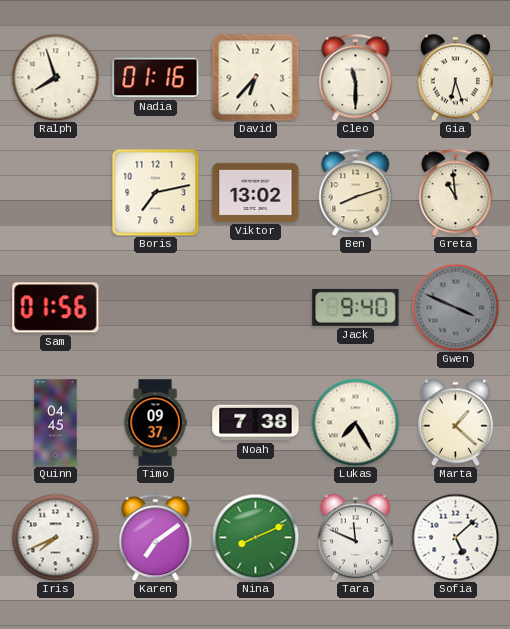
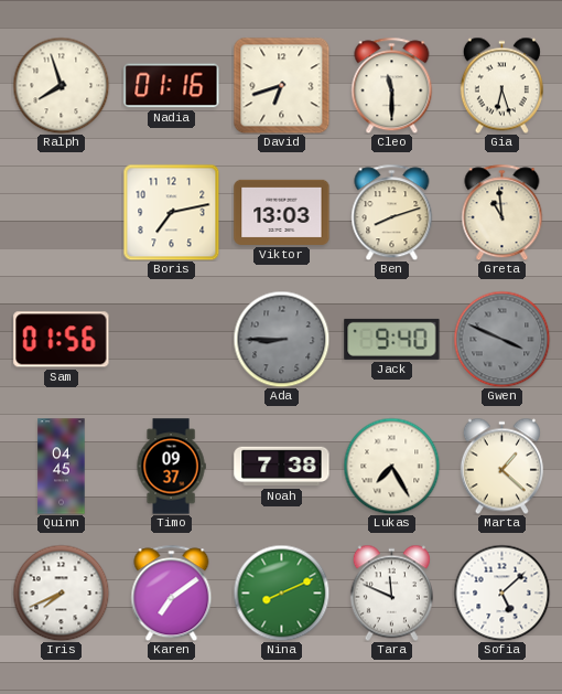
David: 6:37 -> 6:42 (281, 85)
Viktor: 13:02 -> 13:03 (282, 212)
Ada: none -> 8:45 (281, 339)
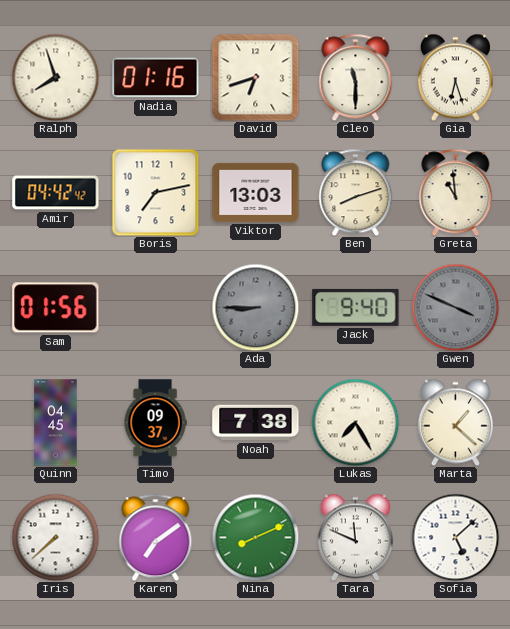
Amir: none -> 04:42 (56, 193)
Iris: 7:41 -> 7:38 (55, 537)
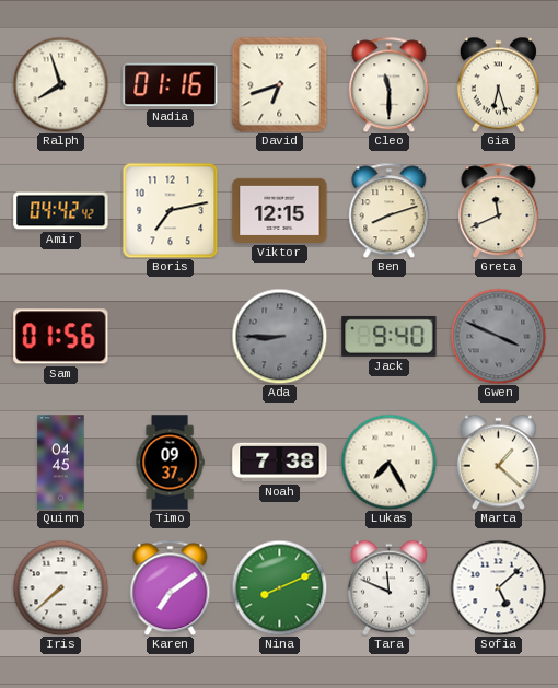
Viktor: 13:03 -> 12:15 (280, 210)
Greta: 10:59 -> 11:41 (499, 210)
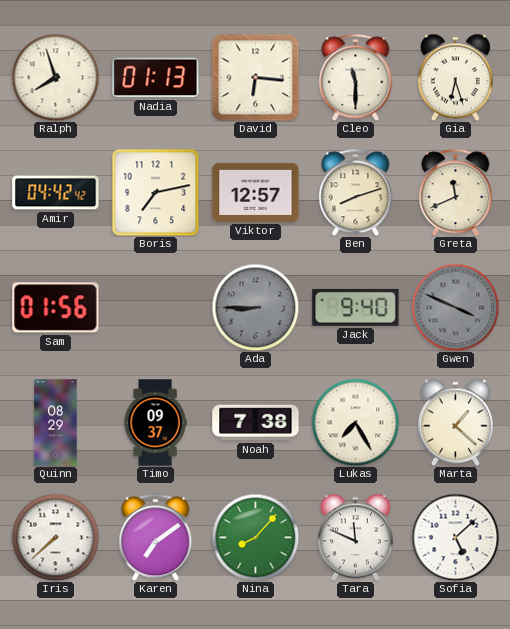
Nadia: 01:16 -> 01:13 (156, 78)
David: 6:42 -> 6:16 (255, 77)
Viktor: 12:15 -> 12:57 (256, 192)
Quinn: 04:45 -> 08:29 (56, 423)
Nina: 8:11 -> 8:07 (255, 537)
